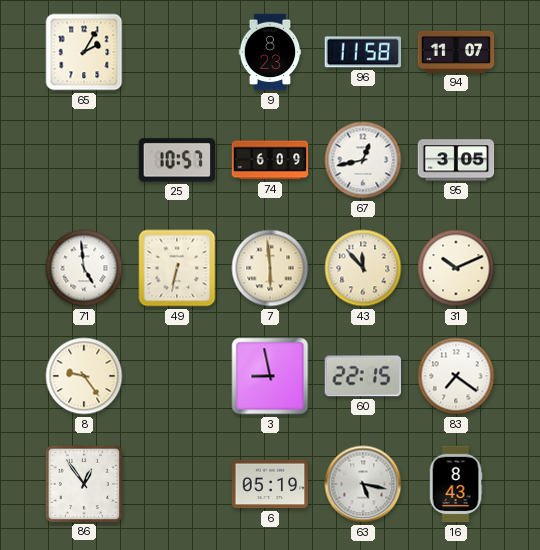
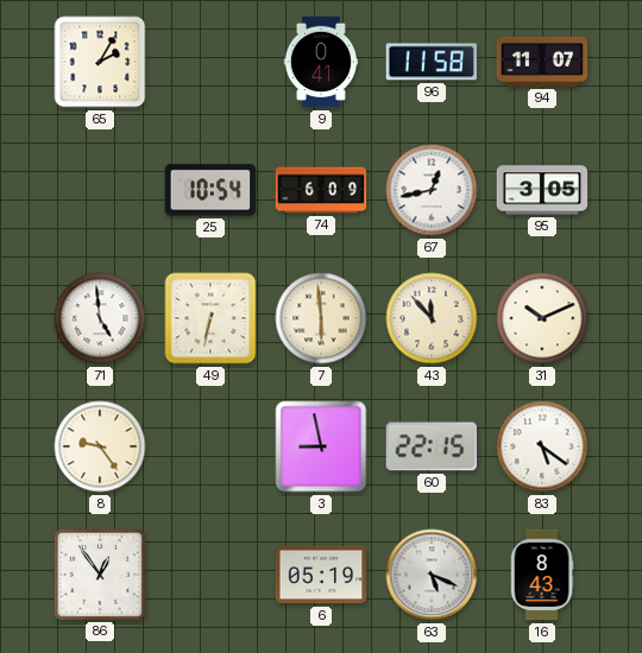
9: 8:23 -> 0:41 (321, 62)
25: 10:57 -> 10:54 (210, 190)
83: 7:21 -> 5:21 (542, 446)
63: 5:17 -> 5:19 (432, 575)
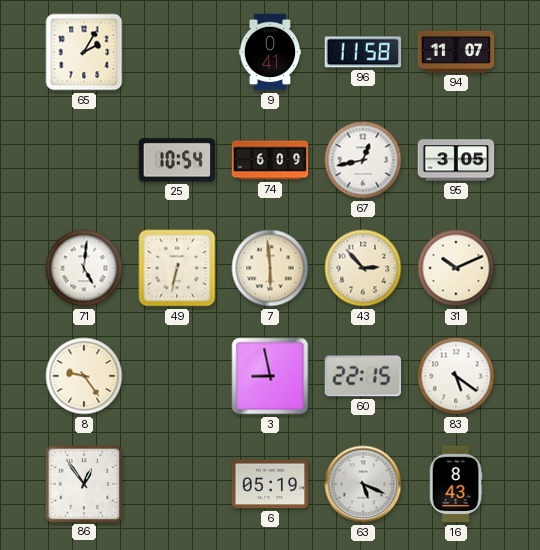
71: 4:59 -> 5:01 (84, 268)
43: 11:53 -> 2:53 (363, 268)
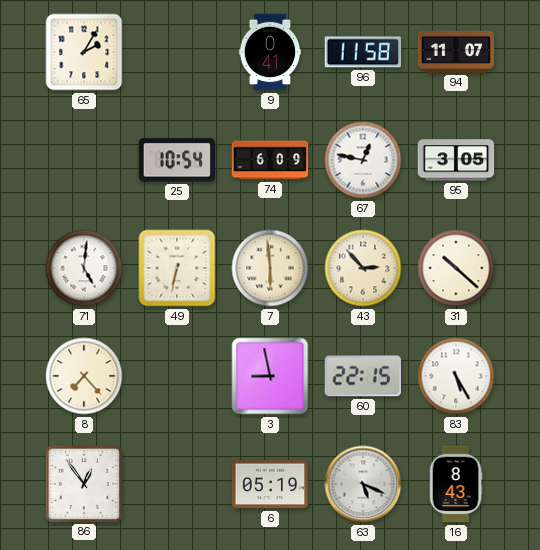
67: 12:43 -> 12:47 (363, 160)
31: 10:11 -> 10:22 (456, 268)
8: 9:24 -> 7:23 (84, 376)
83: 5:21 -> 5:25 (456, 376)
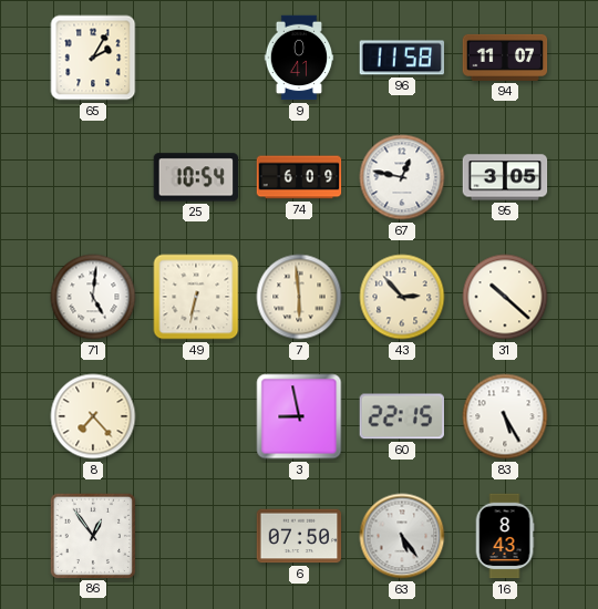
6: 05:19 -> 07:50 (299, 536)
63: 5:19 -> 5:24 (402, 536)
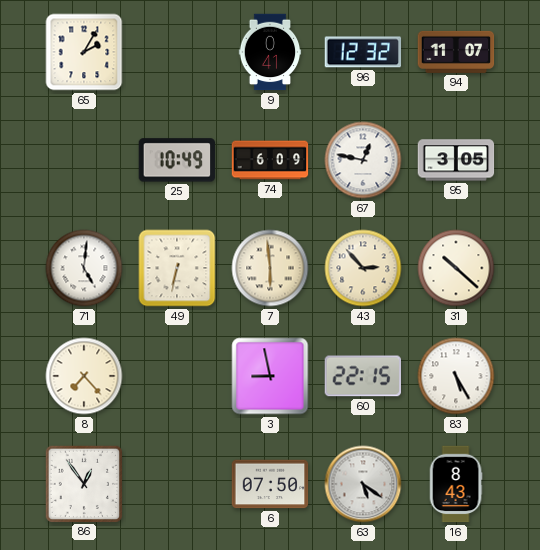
96: 11:58 -> 12:32 (363, 52)
25: 10:54 -> 10:49 (177, 160)
63: 5:24 -> 5:21 (363, 484)
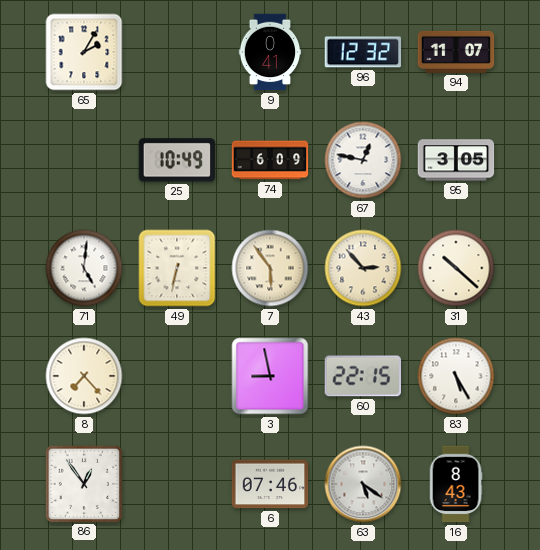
7: 5:59 -> 5:54 (270, 268)
6: 07:50 -> 07:46 (270, 484)
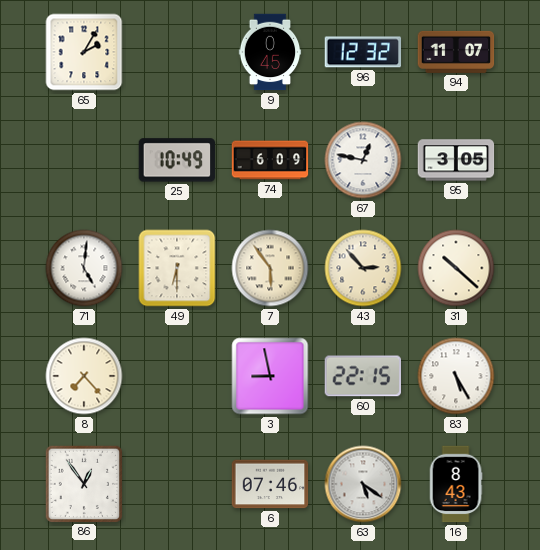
9: 0:41 -> 0:45 (270, 52)
49: 6:32 -> 6:30 (177, 268)
